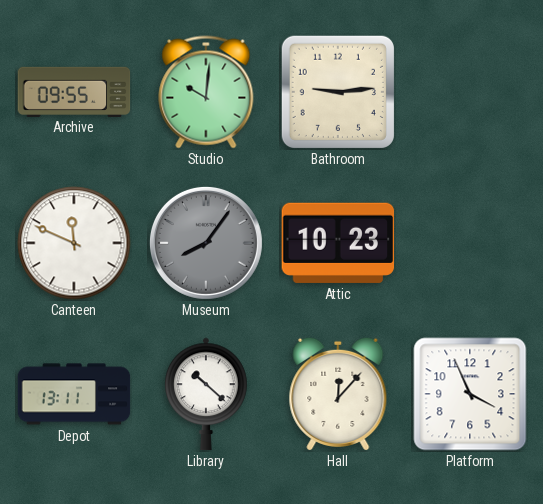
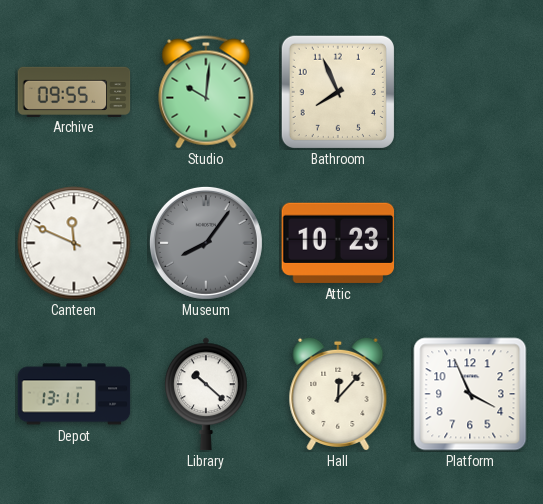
Bathroom: 9:14 -> 7:56 (338, 92)
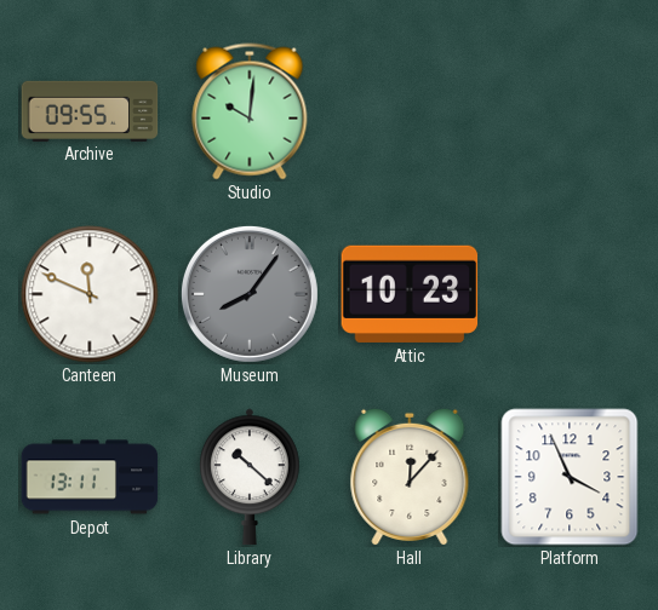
Bathroom: 7:56 -> none (338, 92)
